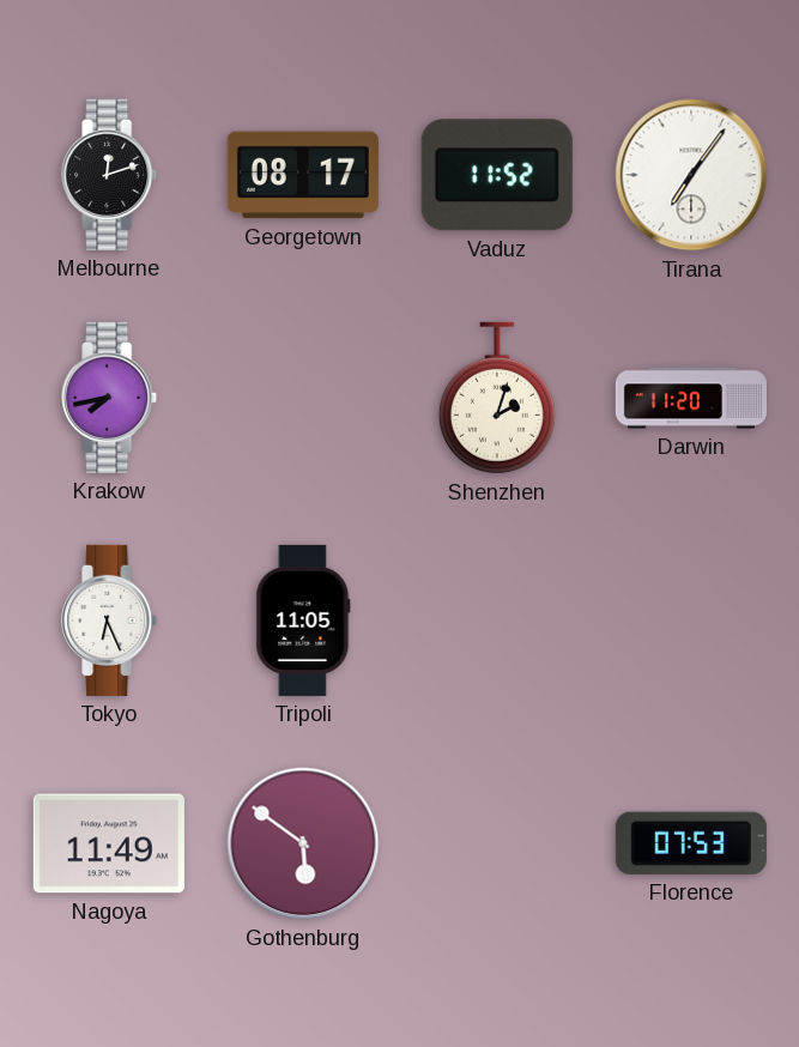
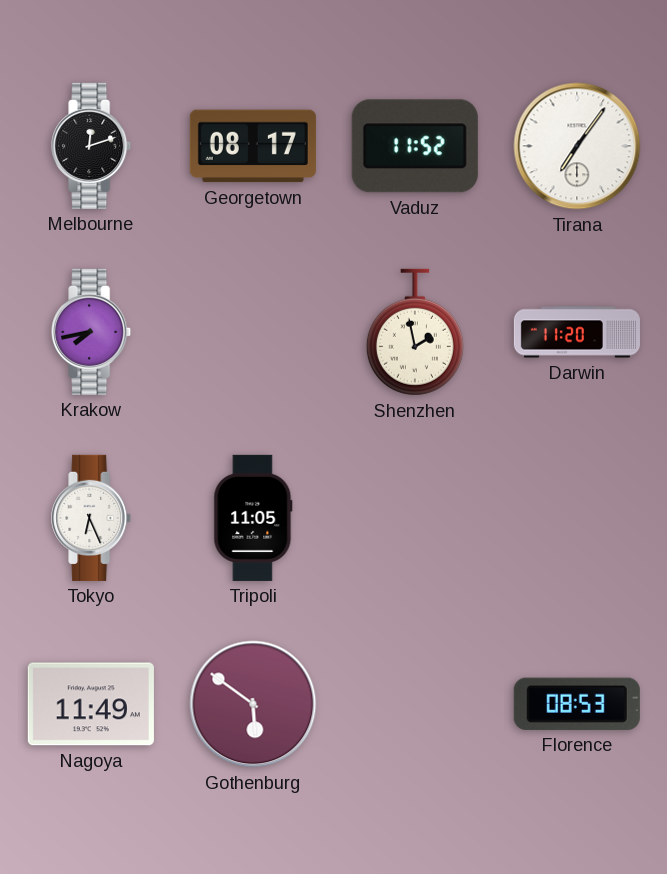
Shenzhen: 2:03 -> 1:58 (415, 332)
Florence: 07:53 -> 08:53 (577, 704)
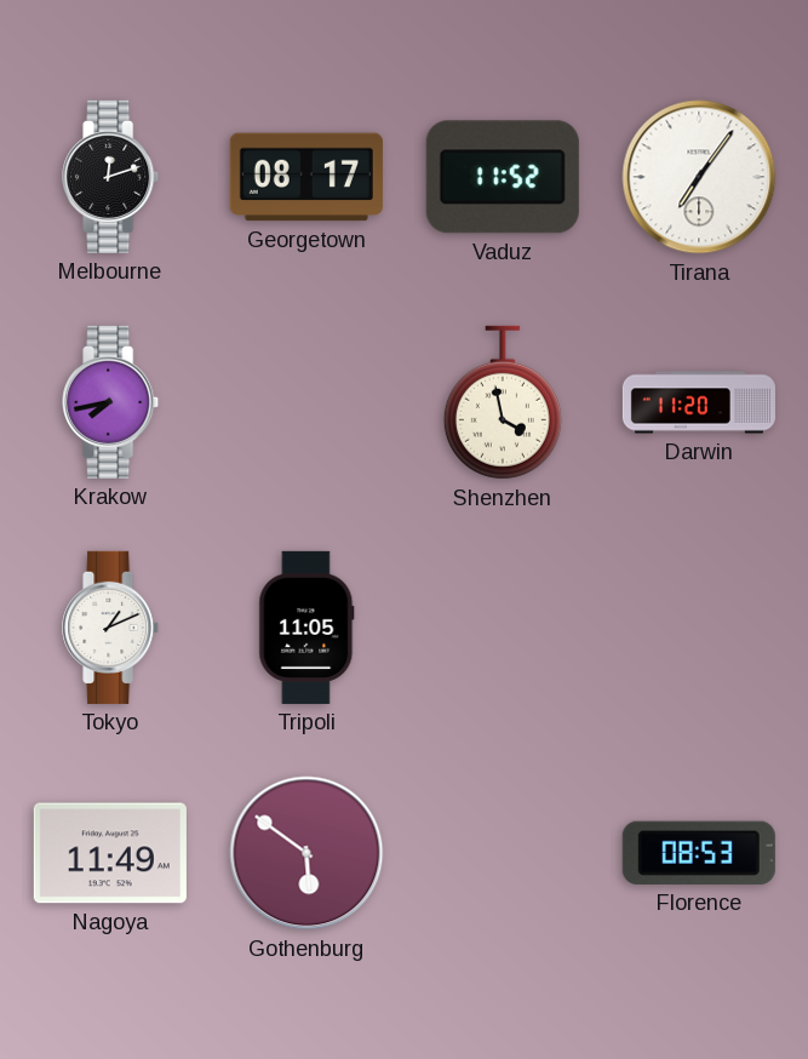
Shenzhen: 1:58 -> 3:58 (503, 402)
Tokyo: 6:26 -> 1:11 (111, 628)
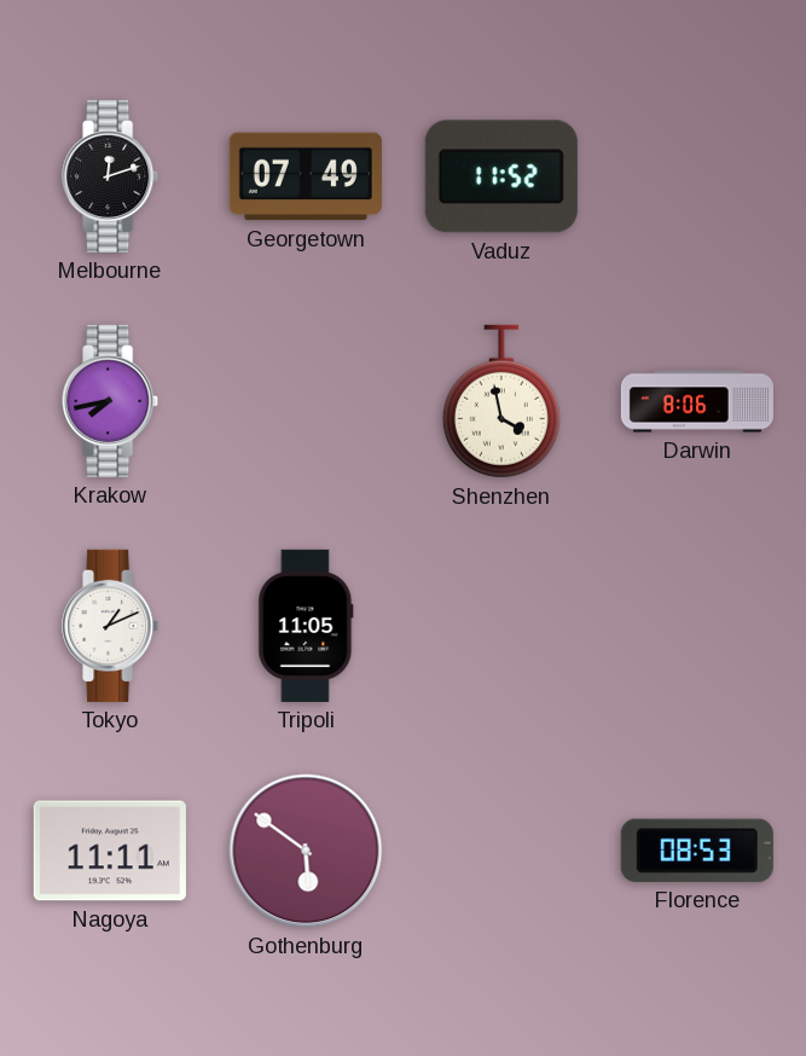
Georgetown: 08:17 -> 07:49 (306, 176)
Tirana: 7:06 -> none (699, 177)
Darwin: 11:20 -> 8:06 (697, 401)
Nagoya: 11:49 -> 11:11 (110, 851)
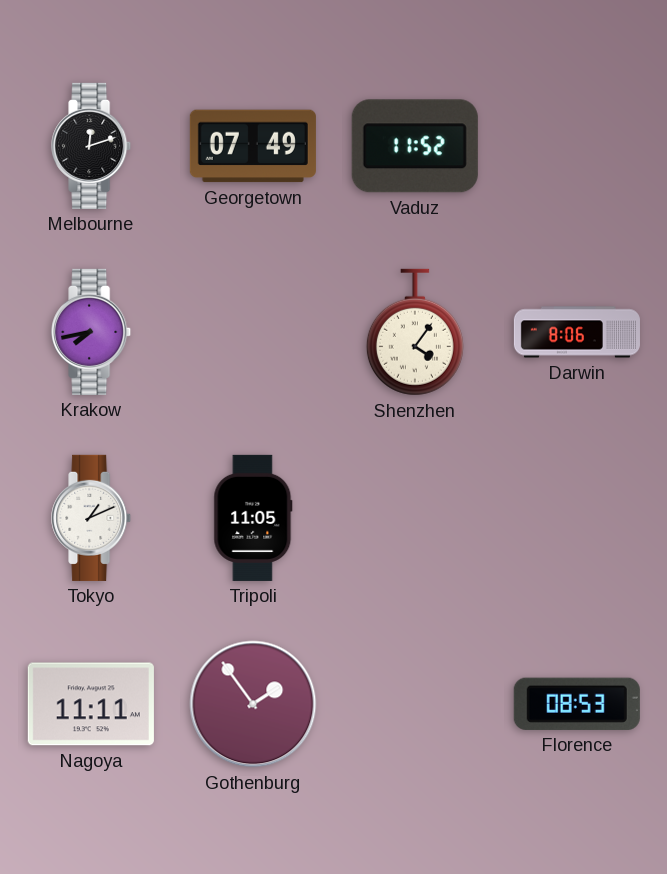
Shenzhen: 3:58 -> 4:06 (415, 332)
Gothenburg: 5:51 -> 1:54 (253, 704)
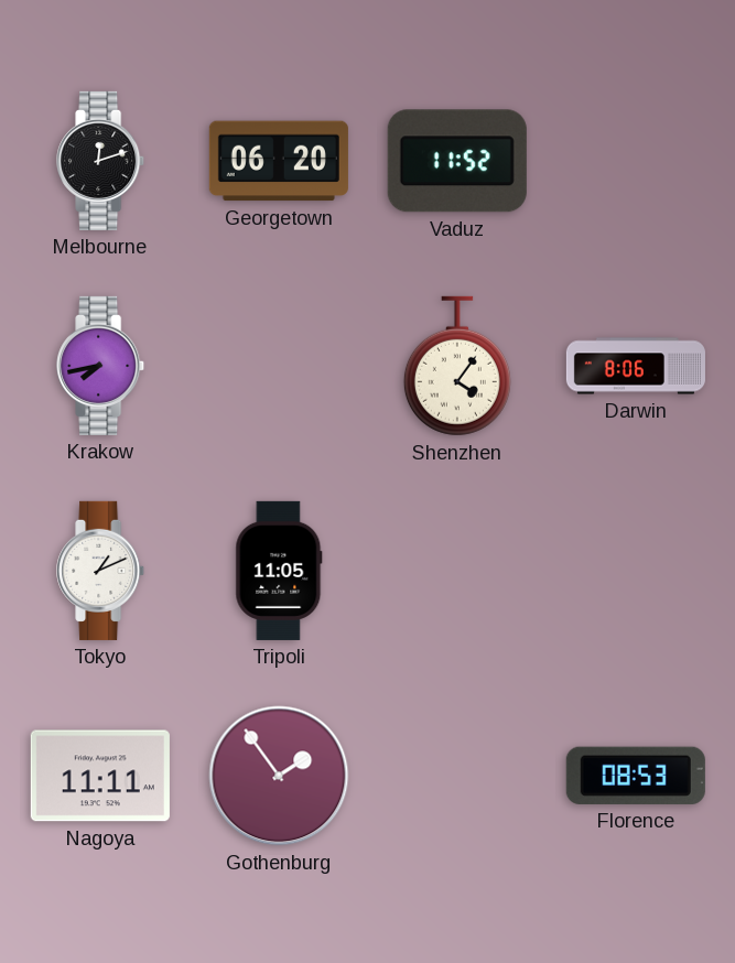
Georgetown: 07:49 -> 06:20 (279, 161)
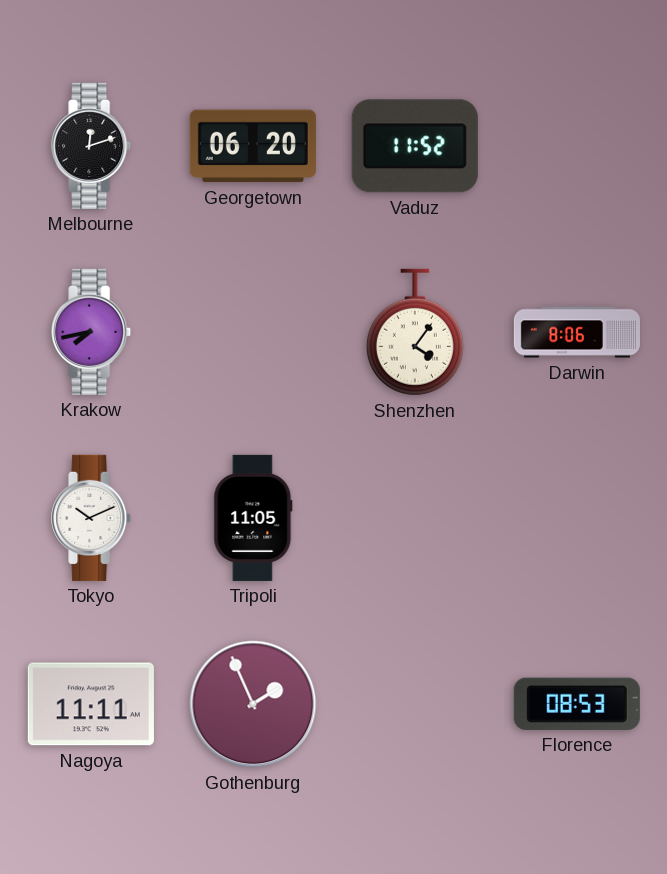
Tokyo: 1:11 -> 10:11 (92, 518)
Gothenburg: 1:54 -> 1:56 (253, 704)
